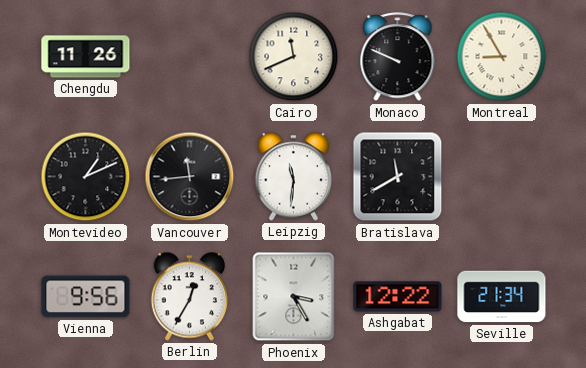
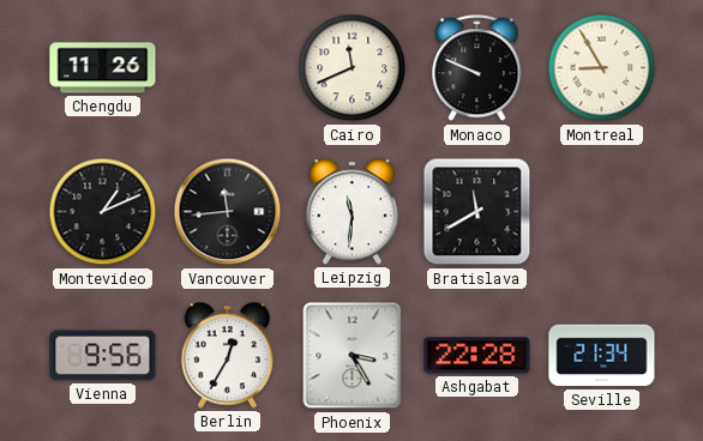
Ashgabat: 12:22 -> 22:28 (477, 356)
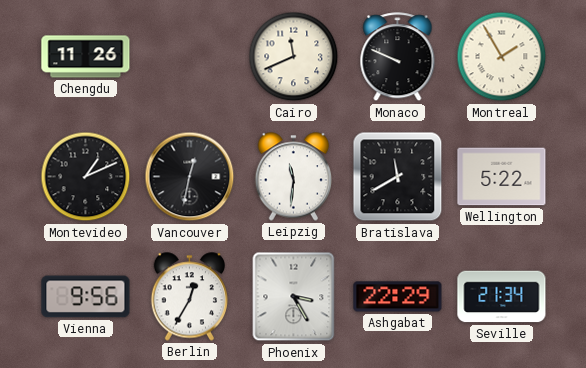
Montreal: 8:55 -> 1:55 (502, 57)
Vancouver: 11:44 -> 12:32 (190, 177)
Wellington: none -> 5:22 (502, 177)
Ashgabat: 22:28 -> 22:29 (398, 297)
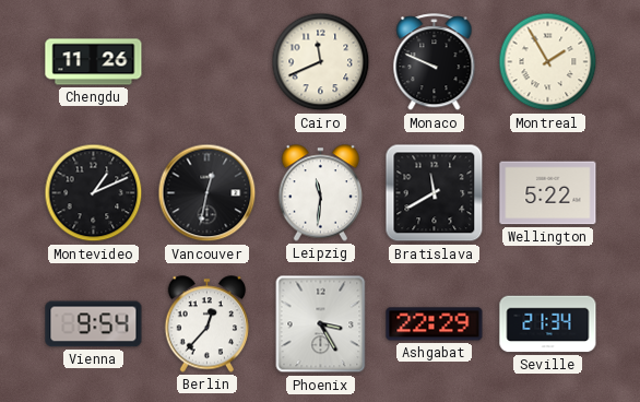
Vienna: 9:56 -> 9:54 (94, 324)
Berlin: 12:35 -> 12:37 (208, 324)
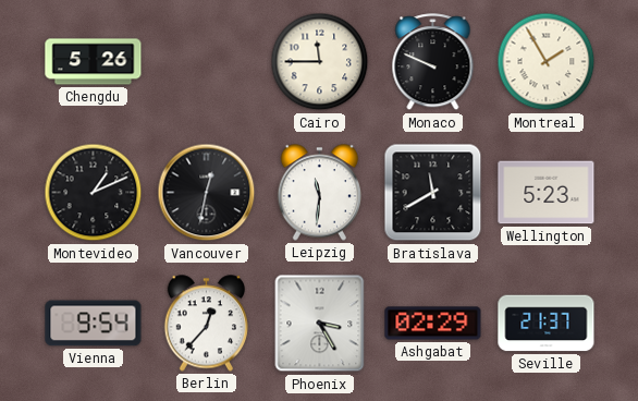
Chengdu: 11:26 -> 5:26 (94, 62)
Cairo: 11:41 -> 11:45 (320, 62)
Wellington: 5:22 -> 5:23 (547, 193)
Ashgabat: 22:29 -> 02:29 (433, 324)
Seville: 21:34 -> 21:37 (547, 324)
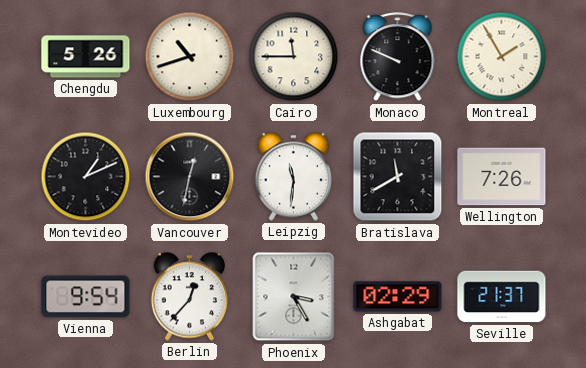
Luxembourg: none -> 10:42 (190, 57)
Wellington: 5:23 -> 7:26 (502, 177)
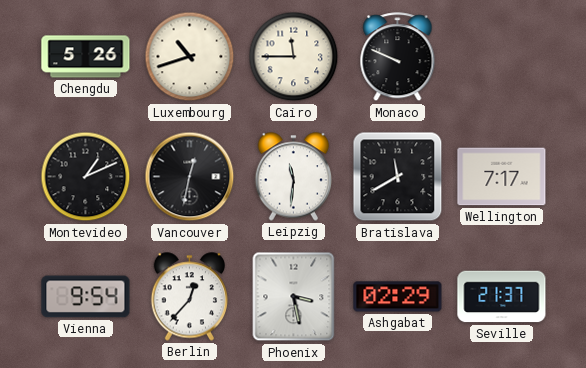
Montreal: 1:55 -> none (502, 57)
Wellington: 7:26 -> 7:17 (502, 177)
Phoenix: 3:25 -> 3:28 (294, 297)
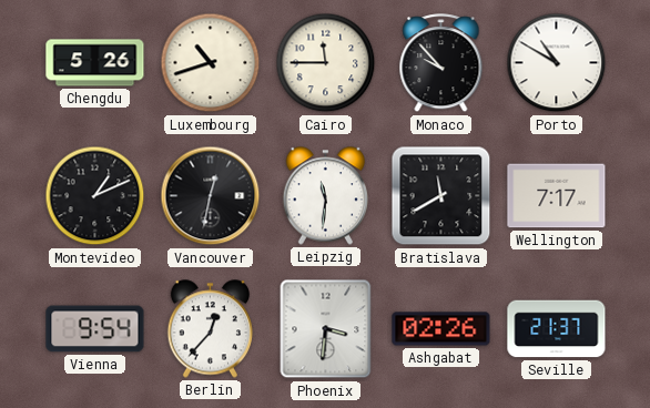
Monaco: 9:49 -> 9:53 (441, 63)
Porto: none -> 10:50 (557, 63)
Phoenix: 3:28 -> 3:31 (326, 329)
Ashgabat: 02:29 -> 02:26 (441, 329)
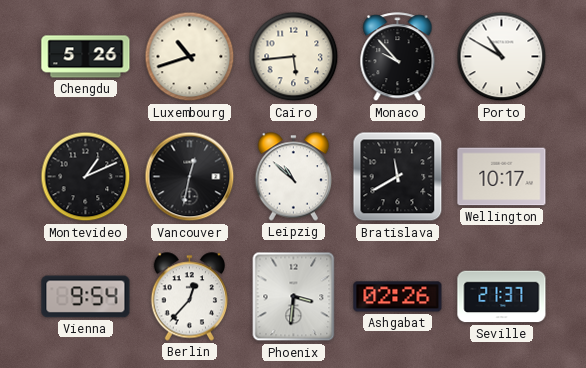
Cairo: 11:45 -> 5:44 (294, 57)
Leipzig: 11:31 -> 10:52 (294, 177)
Wellington: 7:17 -> 10:17 (502, 177)
